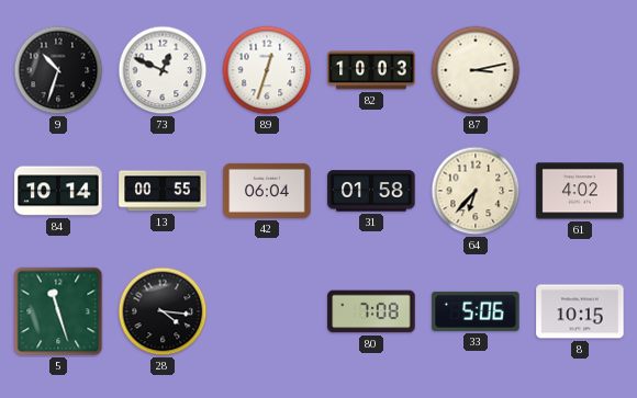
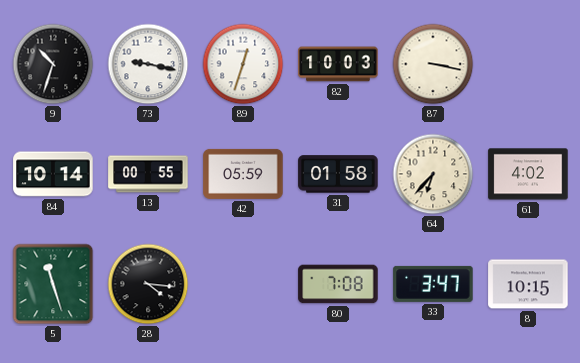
73: 12:49 -> 9:17 (148, 64)
87: 3:13 -> 3:17 (433, 64)
42: 06:04 -> 05:59 (243, 174)
33: 5:06 -> 3:47 (433, 284)
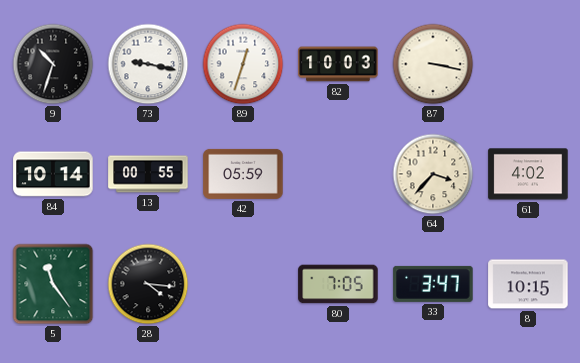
31: 01:58 -> none (338, 174)
64: 6:37 -> 3:37 (433, 174)
5: 11:27 -> 11:24 (53, 284)
80: 7:08 -> 7:05 (338, 284)
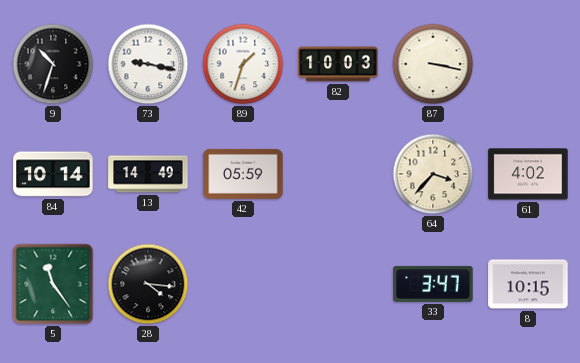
89: 12:33 -> 1:33 (243, 64)
13: 00:55 -> 14:49 (148, 174)
80: 7:05 -> none (338, 284)
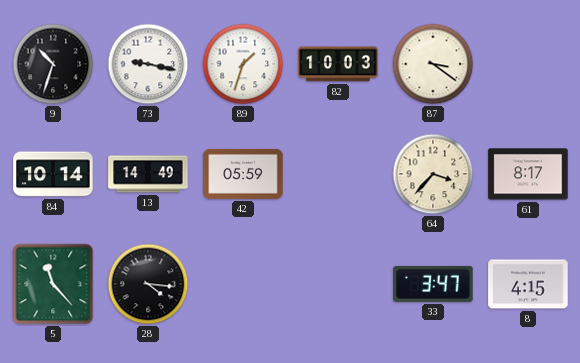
87: 3:17 -> 3:21 (433, 64)
61: 4:02 -> 8:17 (528, 174)
5: 11:24 -> 11:23 (53, 284)
8: 10:15 -> 4:15 (528, 284)
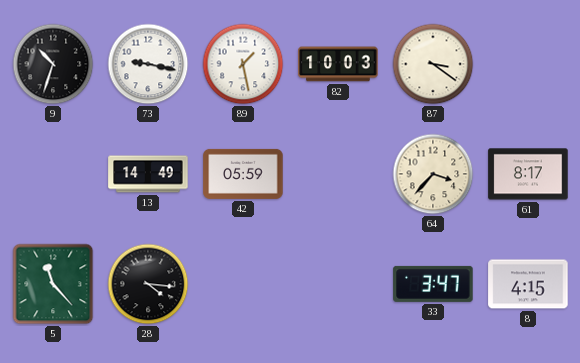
89: 1:33 -> 1:28 (243, 64)
84: 10:14 -> none (53, 174)
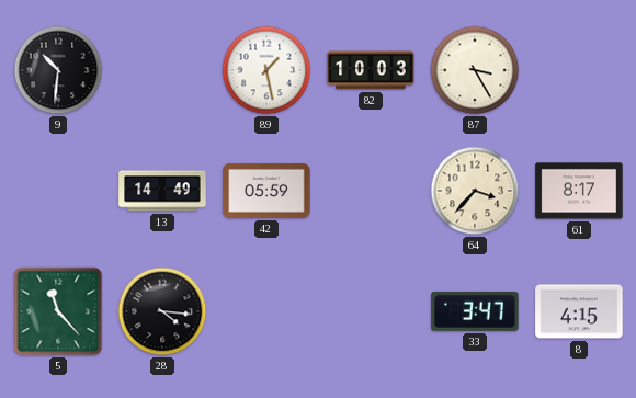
9: 10:33 -> 10:31 (58, 70)
73: 9:17 -> none (148, 64)
87: 3:21 -> 3:25 (475, 70)
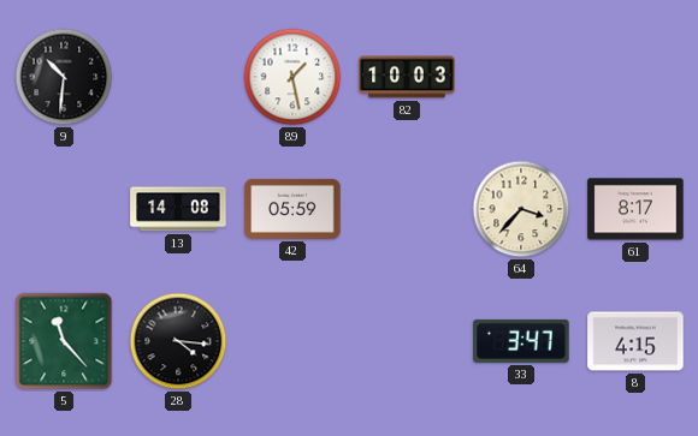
87: 3:25 -> none (475, 70)
13: 14:49 -> 14:08 (178, 209)
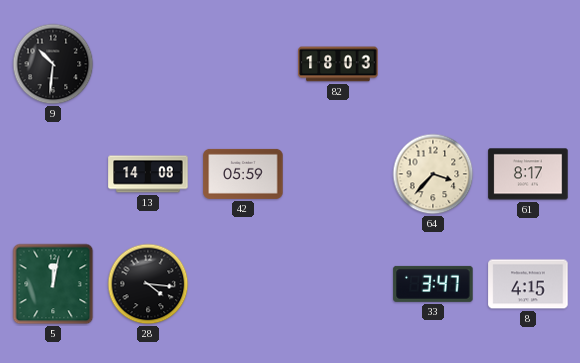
89: 1:28 -> none (292, 77)
82: 10:03 -> 18:03 (338, 64)
5: 11:23 -> 12:02 (53, 284)
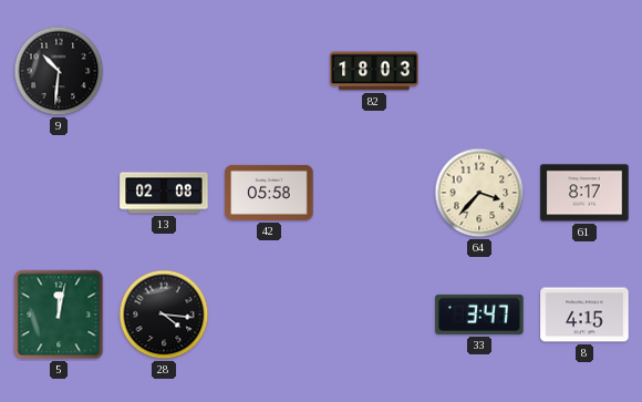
13: 14:08 -> 02:08 (164, 193)
42: 05:59 -> 05:58 (269, 193)
